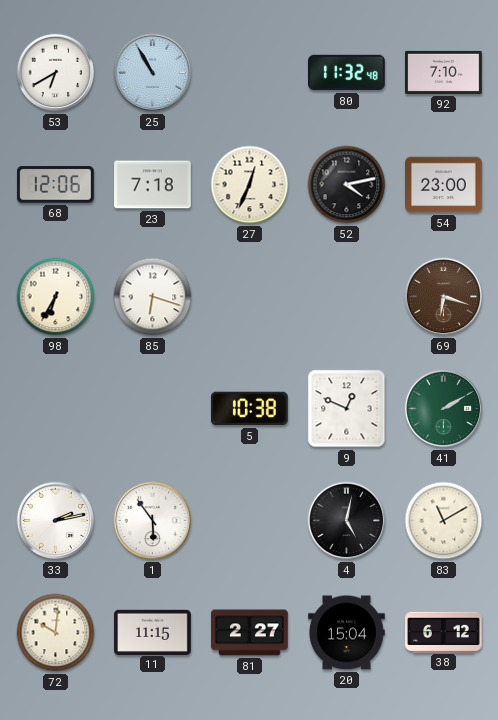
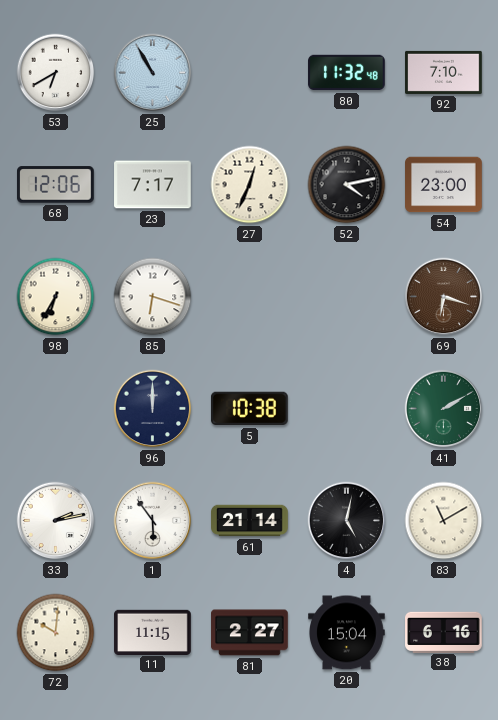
23: 7:18 -> 7:17 (153, 185)
96: none -> 12:00 (153, 409)
9: 12:49 -> none (347, 409)
61: none -> 21:14 (250, 521)
38: 6:12 -> 6:16 (444, 632)
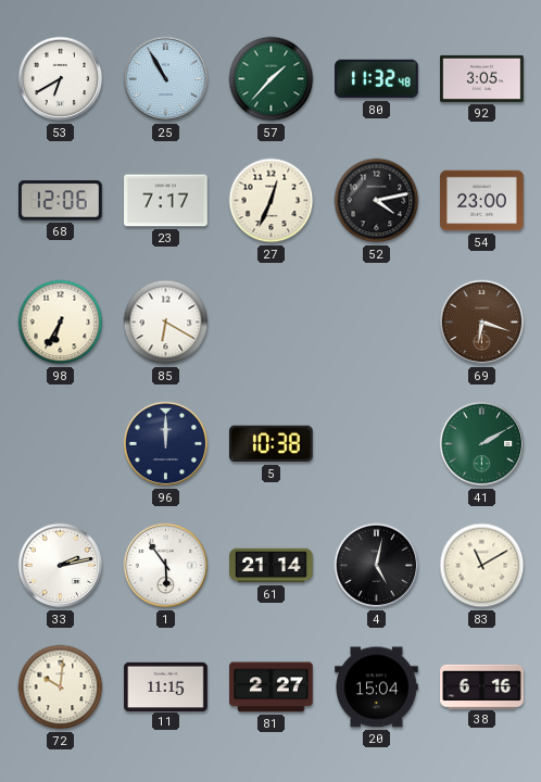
57: none -> 1:37 (272, 79)
92: 7:10 -> 3:05 (482, 78)
85: 6:18 -> 6:20 (166, 323)
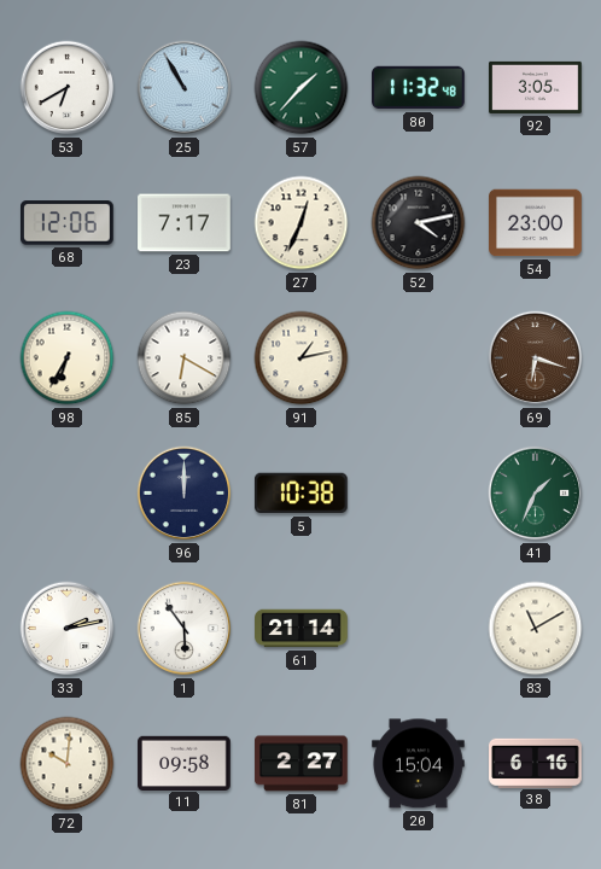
91: none -> 1:13 (302, 358)
41: 2:10 -> 1:34 (536, 494)
4: 5:02 -> none (377, 566)
11: 11:15 -> 09:58 (185, 763)
